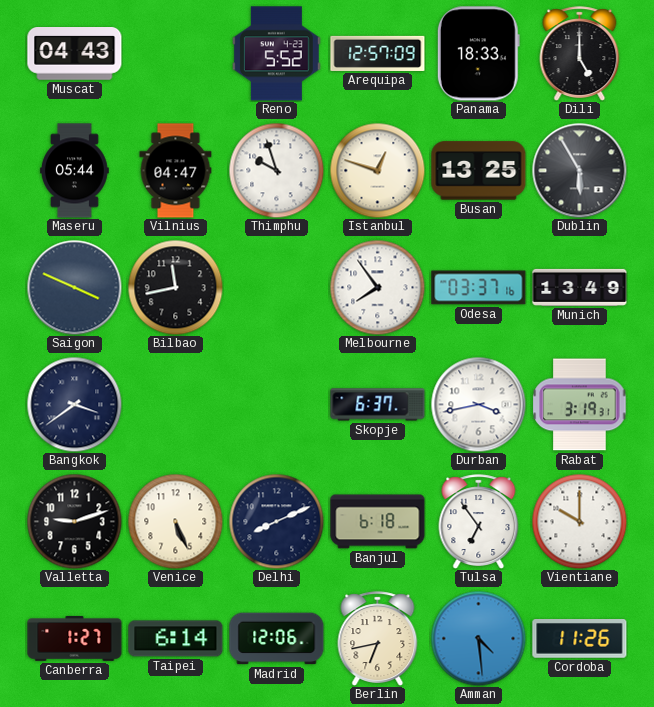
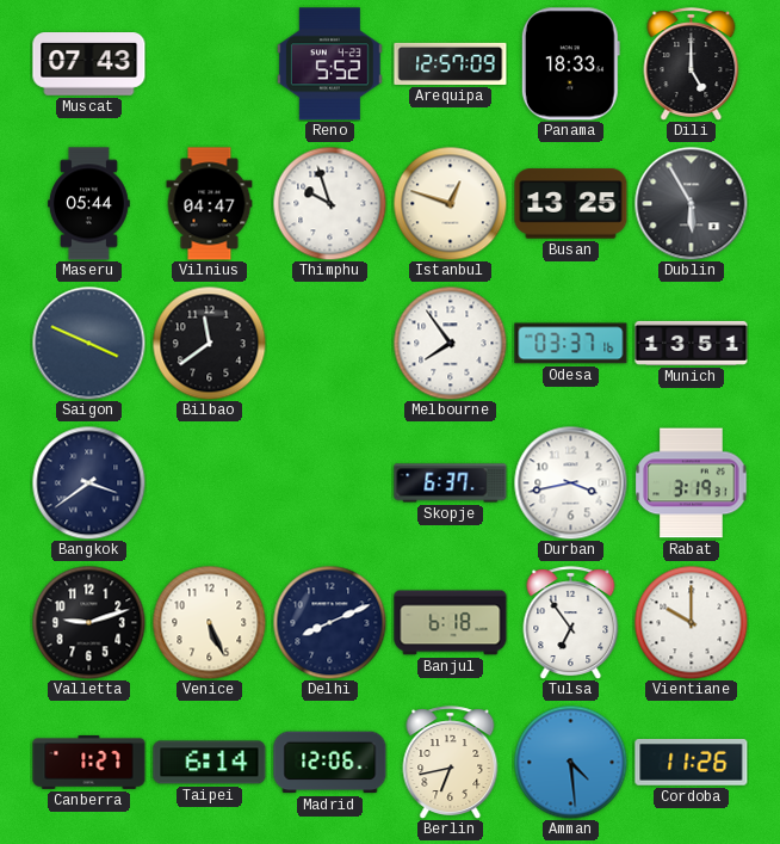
Muscat: 04:43 -> 07:43 (89, 64)
Bilbao: 11:43 -> 11:39 (209, 343)
Munich: 13:49 -> 13:51 (692, 343)
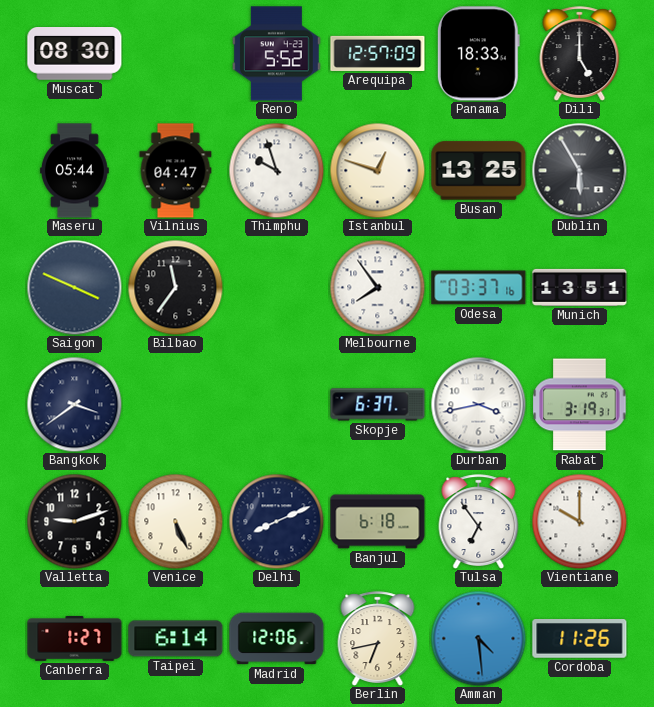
Muscat: 07:43 -> 08:30 (75, 54)
Bilbao: 11:39 -> 11:36 (175, 287)
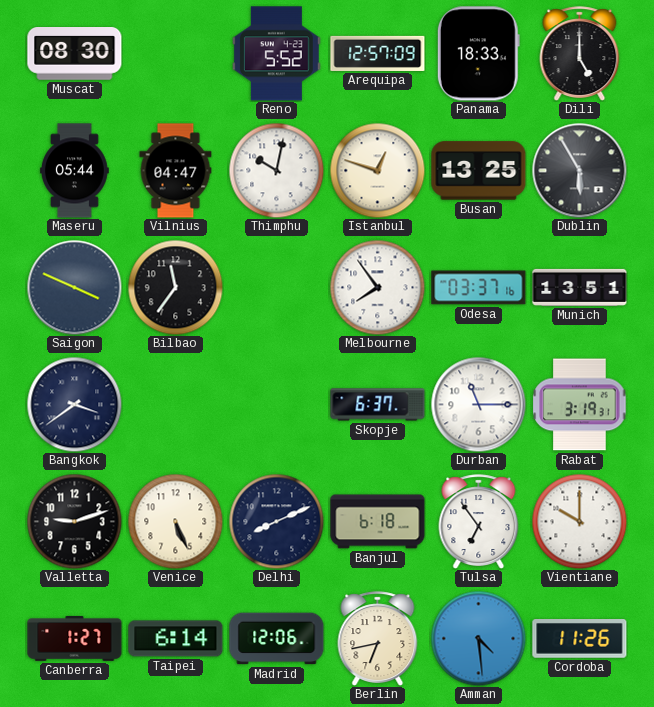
Thimphu: 9:57 -> 10:02 (276, 170)
Durban: 3:43 -> 11:15 (478, 404)
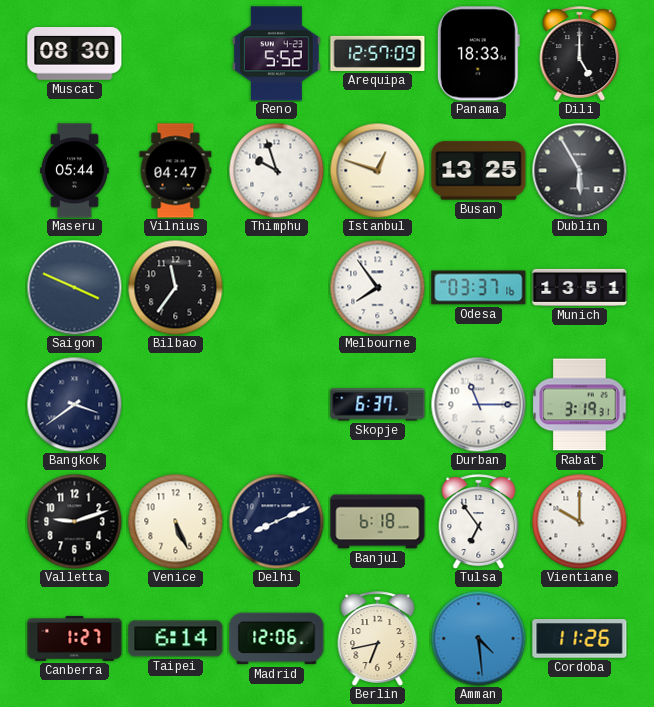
Thimphu: 10:02 -> 9:57 (276, 170)
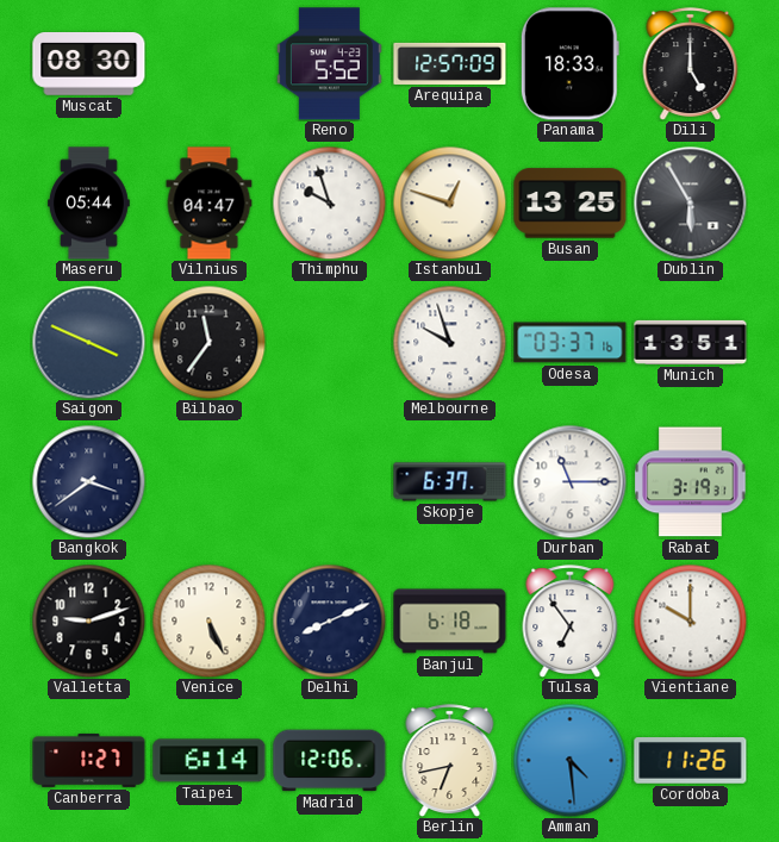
Melbourne: 7:54 -> 9:57 (449, 342)
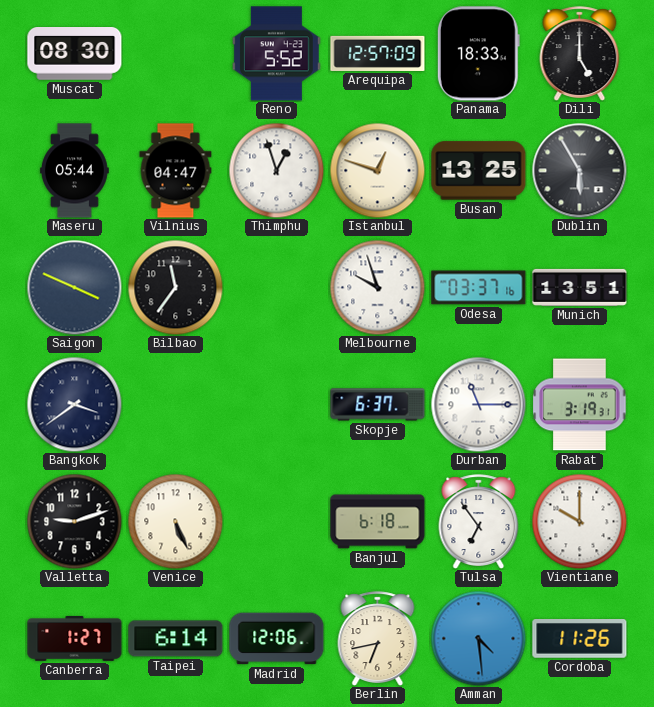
Thimphu: 9:57 -> 12:57 (276, 170)
Delhi: 8:11 -> none (329, 620)
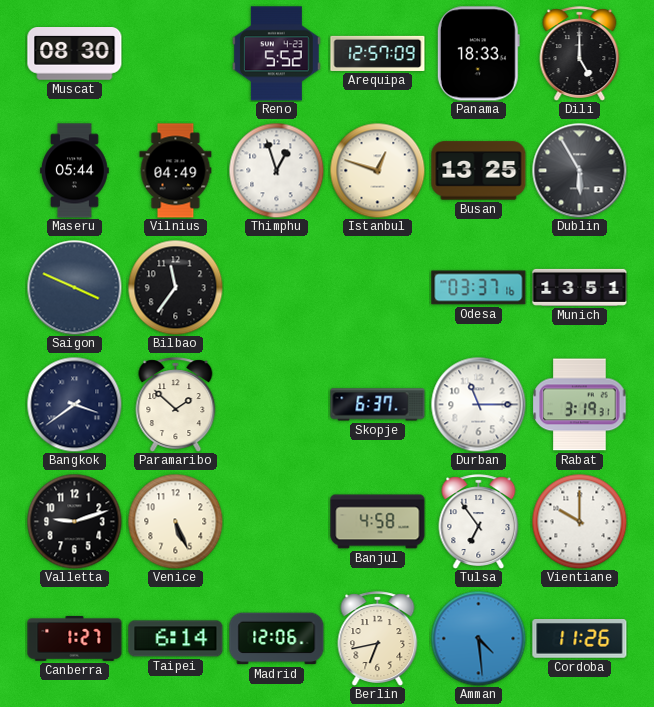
Vilnius: 04:47 -> 04:49 (176, 171)
Melbourne: 9:57 -> none (377, 287)
Paramaribo: none -> 1:52 (176, 405)
Banjul: 6:18 -> 4:58 (378, 522)
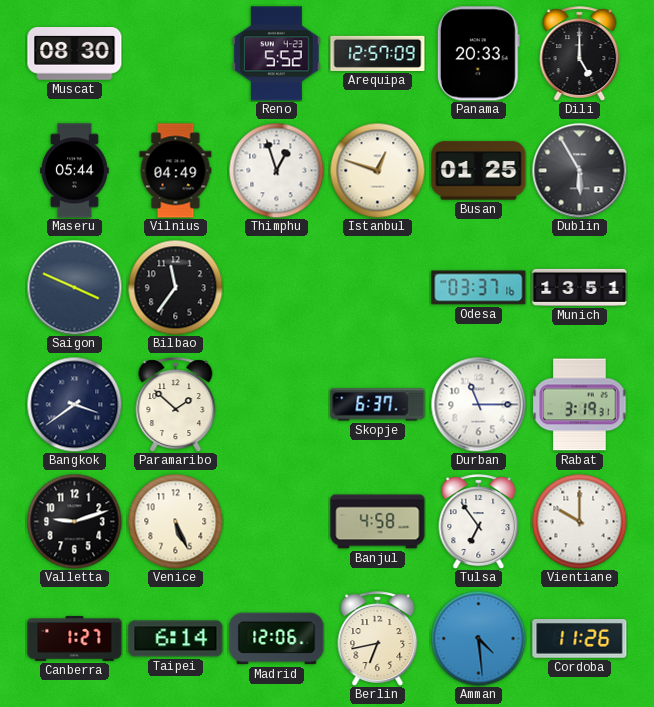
Panama: 18:33 -> 20:33 (478, 54)
Busan: 13:25 -> 01:25 (479, 171)
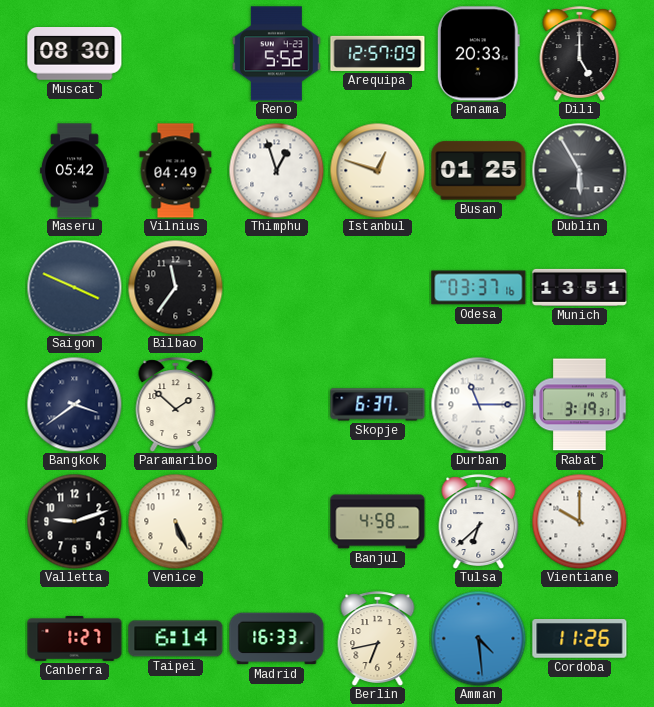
Maseru: 05:44 -> 05:42 (75, 171)
Tulsa: 6:54 -> 6:38 (479, 522)
Madrid: 12:06 -> 16:33 (277, 639)
